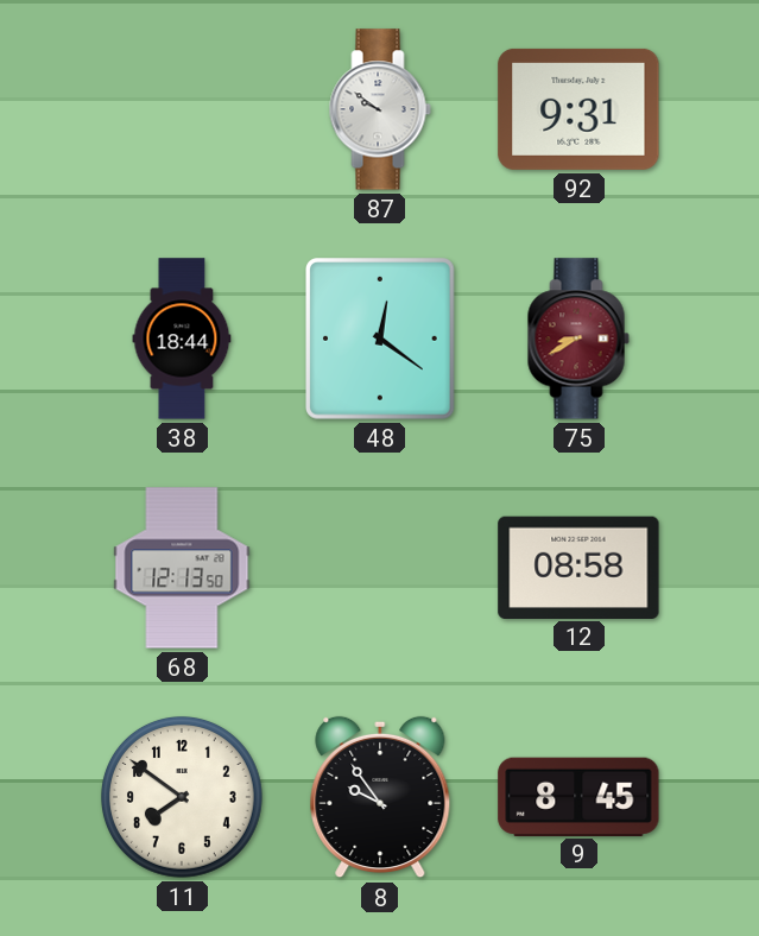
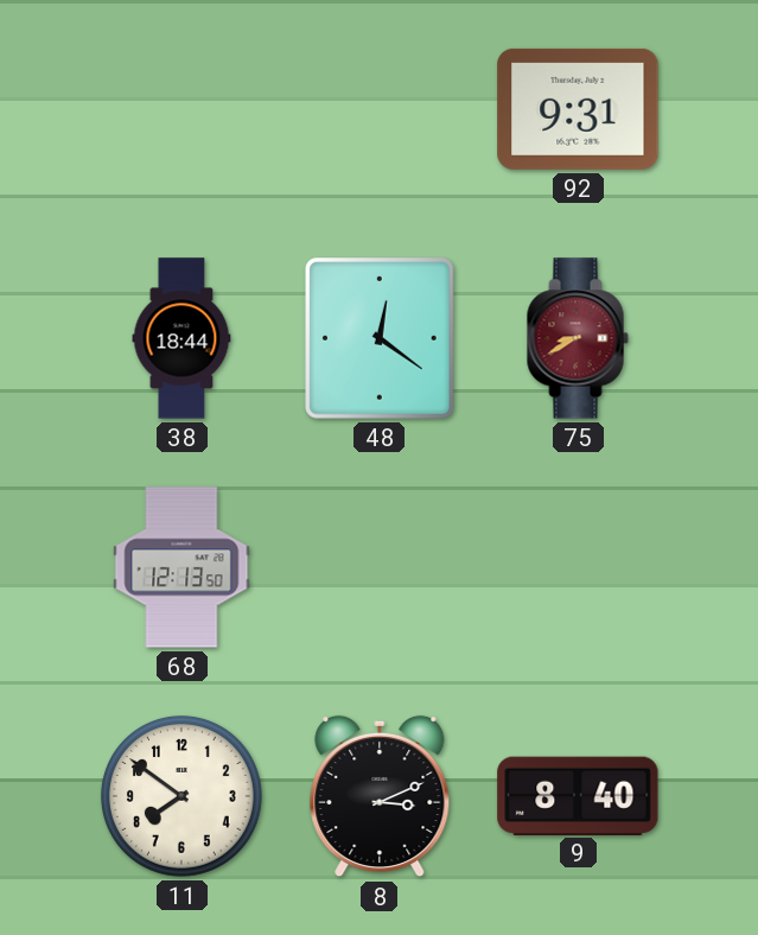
87: 9:51 -> none (380, 109)
12: 08:58 -> none (578, 567)
8: 9:54 -> 3:11 (380, 796)
9: 8:45 -> 8:40 (578, 795)
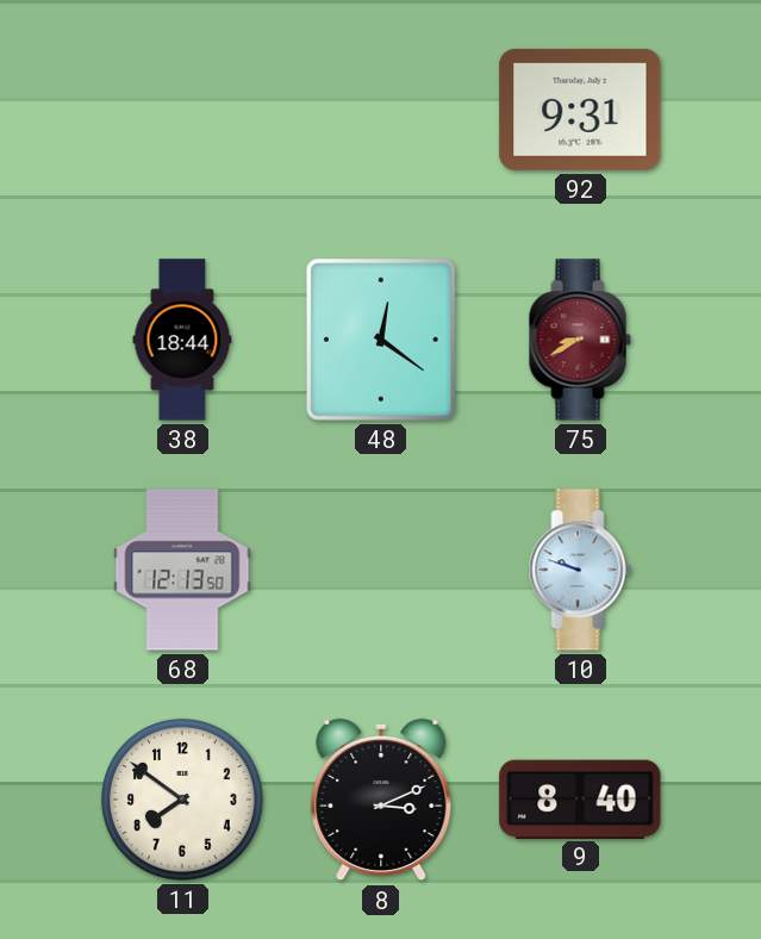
10: none -> 9:48 (580, 570)
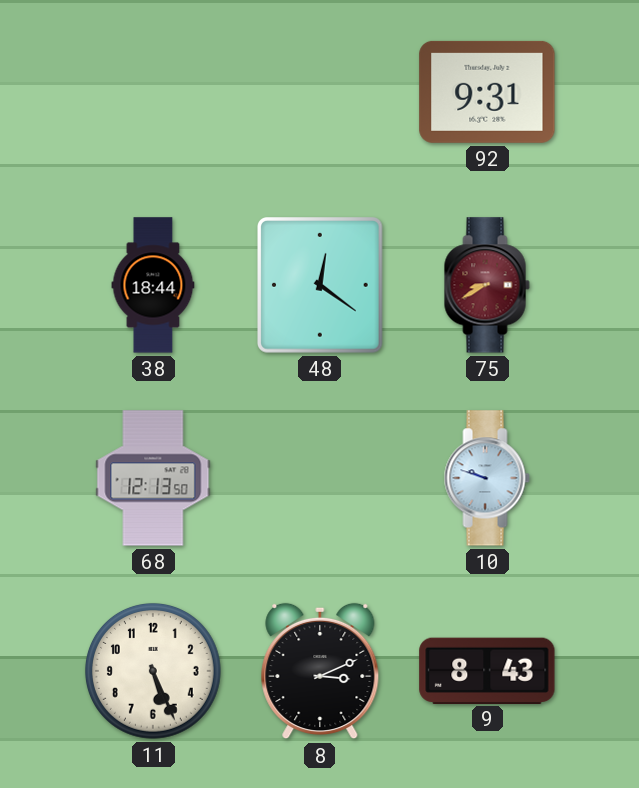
11: 7:51 -> 5:26 (153, 671)
9: 8:40 -> 8:43 (487, 670)
